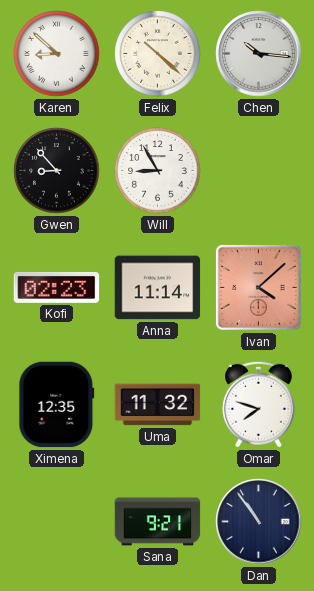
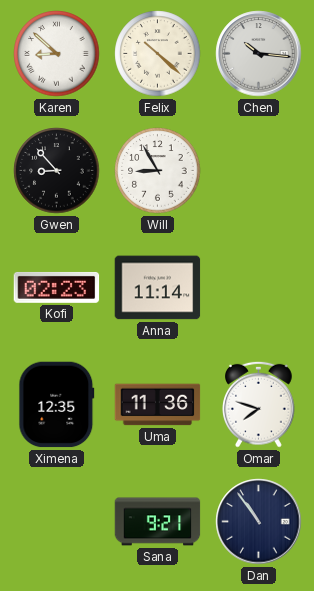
Ivan: 4:08 -> none (258, 287)
Uma: 11:32 -> 11:36 (158, 405)
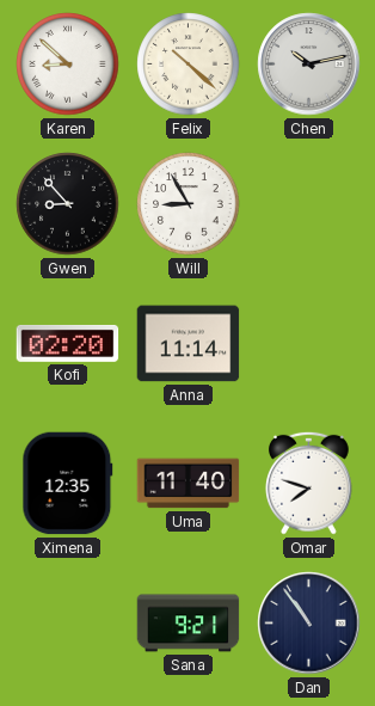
Chen: 10:16 -> 10:13 (309, 65)
Kofi: 02:23 -> 02:20 (68, 343)
Uma: 11:36 -> 11:40 (189, 484)
